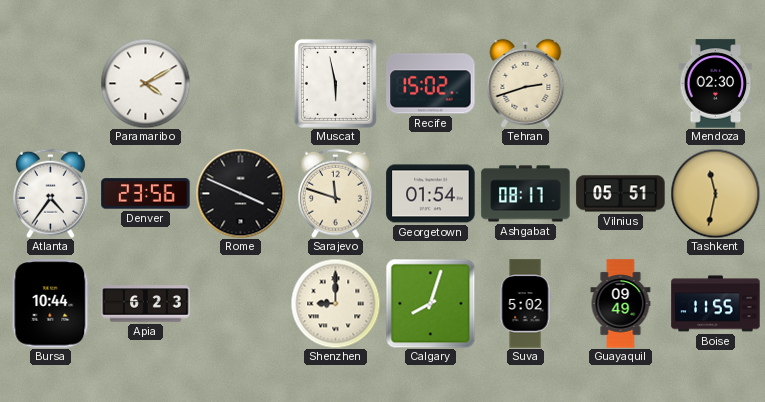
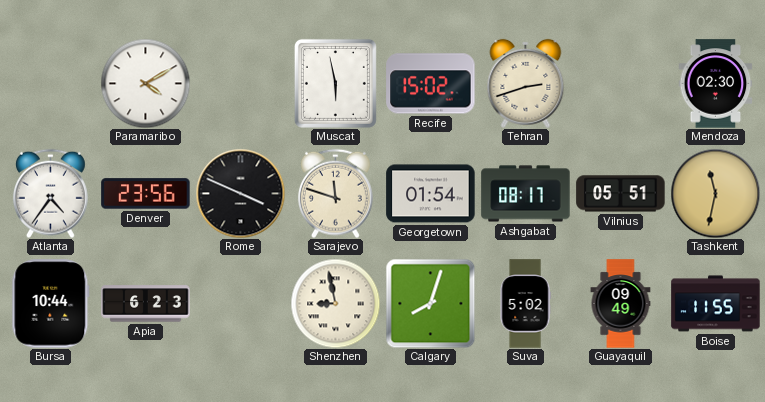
Shenzhen: 9:00 -> 8:58 (335, 303)
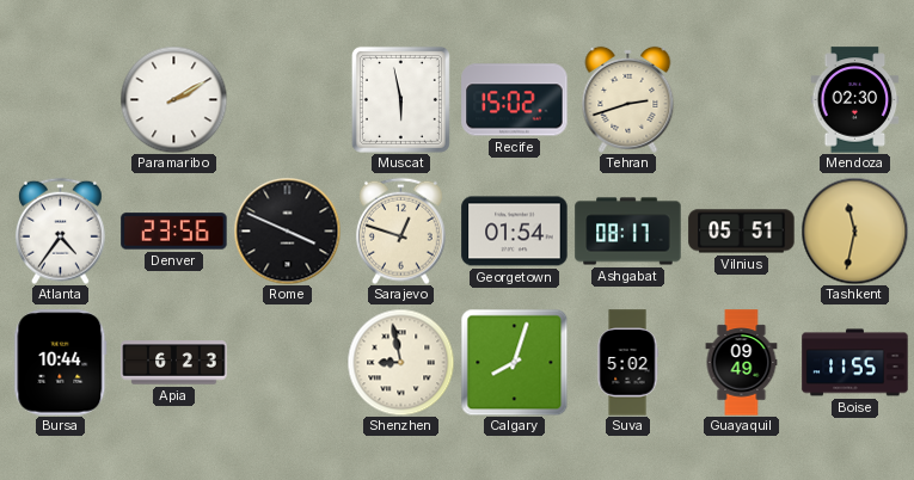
Paramaribo: 4:10 -> 2:10 (173, 99)
Sarajevo: 11:48 -> 12:48 (400, 230)
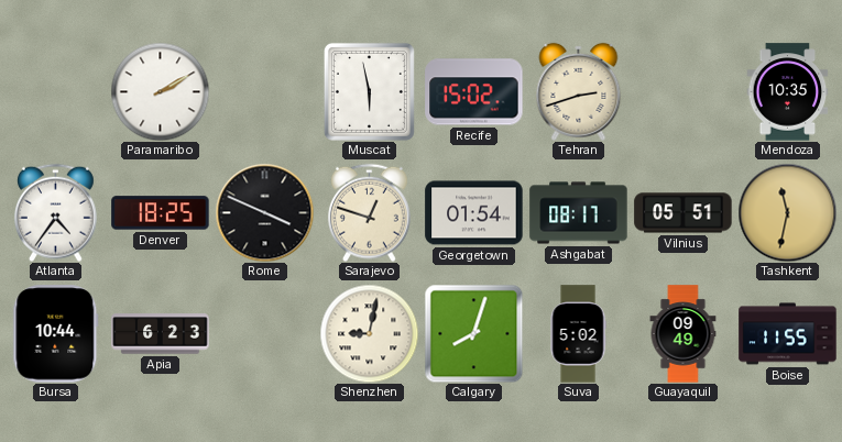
Mendoza: 02:30 -> 10:35 (788, 92)
Denver: 23:56 -> 18:25 (161, 213)
Shenzhen: 8:58 -> 9:02 (369, 333)
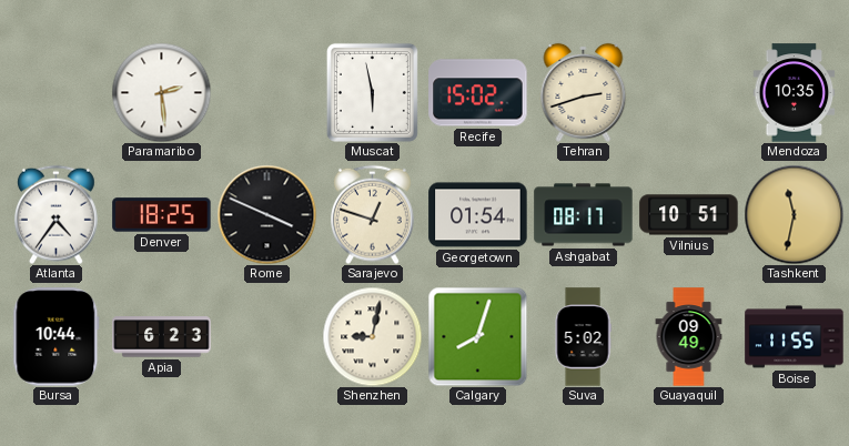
Paramaribo: 2:10 -> 2:29 (161, 92)
Vilnius: 05:51 -> 10:51 (689, 215)
